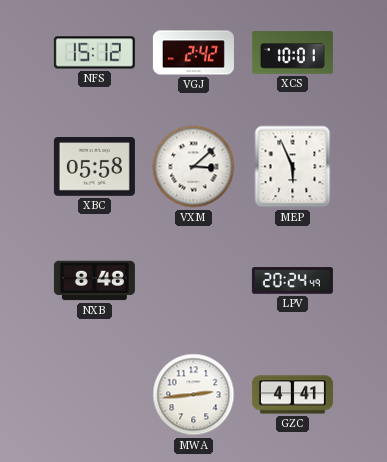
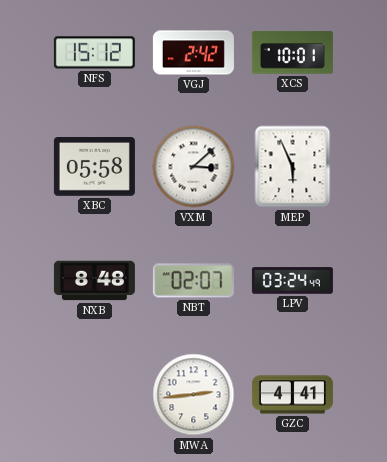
NBT: none -> 02:07 (193, 281)
LPV: 20:24 -> 03:24 (292, 281)
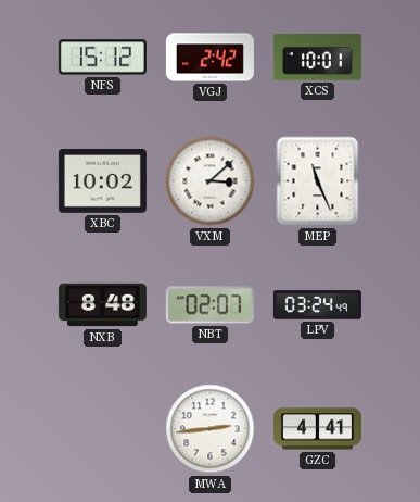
XBC: 05:58 -> 10:02 (102, 181)
MEP: 5:56 -> 11:26 (318, 181)
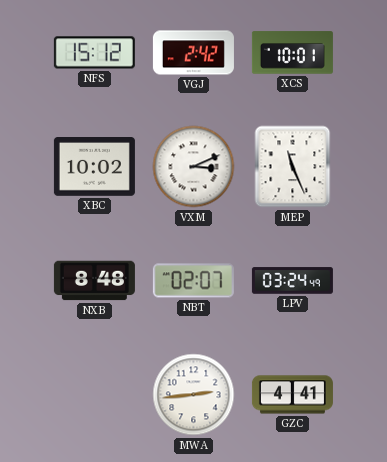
VXM: 3:08 -> 3:11 (194, 167)
